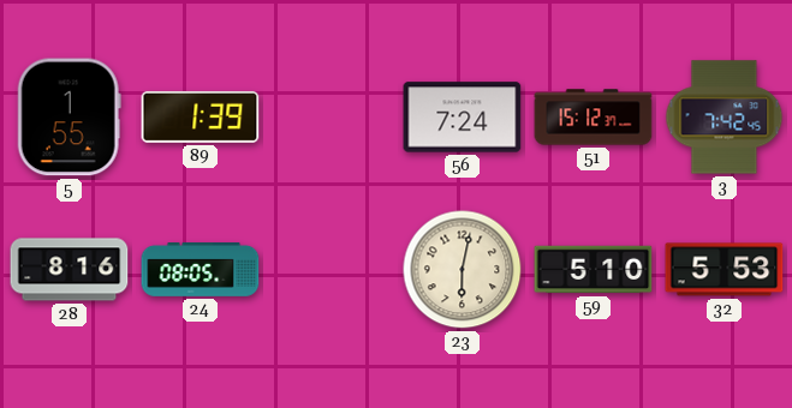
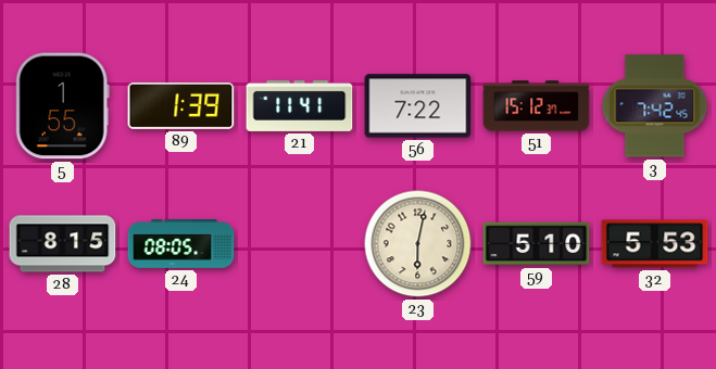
21: none -> 11:41 (300, 105)
56: 7:24 -> 7:22 (418, 106)
28: 8:16 -> 8:15 (63, 244)
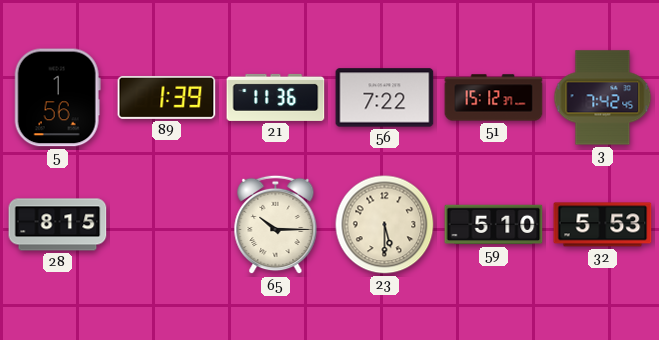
5: 1:55 -> 1:56 (57, 98)
21: 11:41 -> 11:36 (276, 97)
24: 08:05 -> none (181, 244)
65: none -> 10:15 (276, 225)
23: 6:02 -> 5:30 (385, 225)
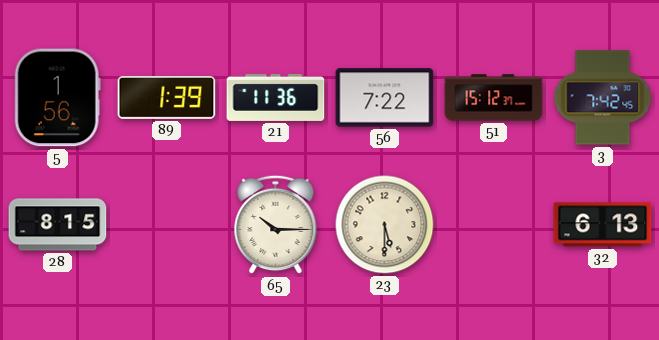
59: 5:10 -> none (494, 225)
32: 5:53 -> 6:13 (603, 225)
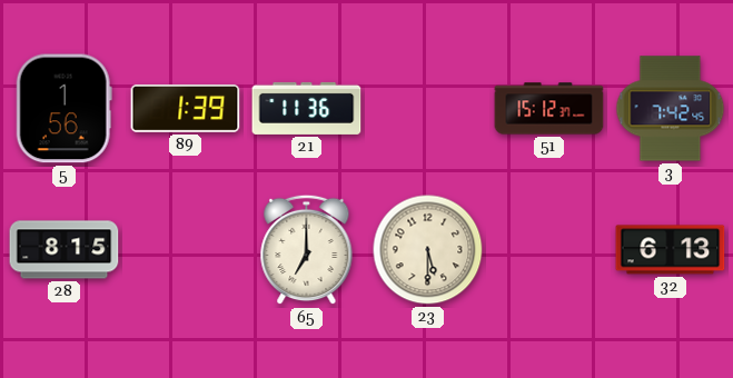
56: 7:22 -> none (385, 98)
65: 10:15 -> 7:00 (307, 250)
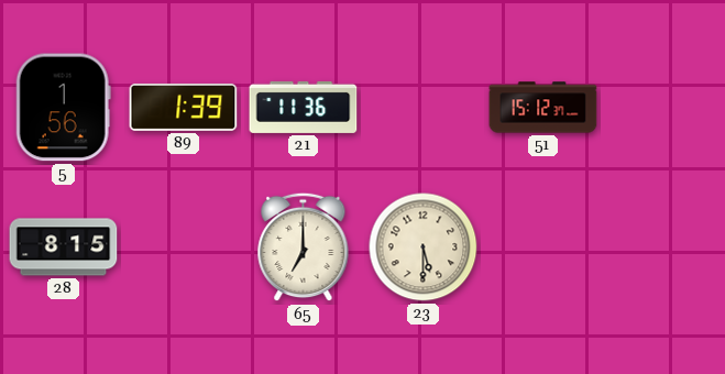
3: 7:42 -> none (671, 109)
32: 6:13 -> none (671, 250)
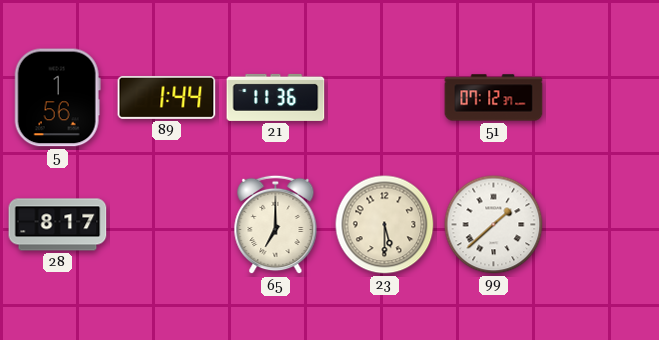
89: 1:39 -> 1:44 (167, 97)
51: 15:12 -> 07:12 (494, 98)
28: 8:15 -> 8:17 (58, 225)
99: none -> 1:38 (494, 225)
